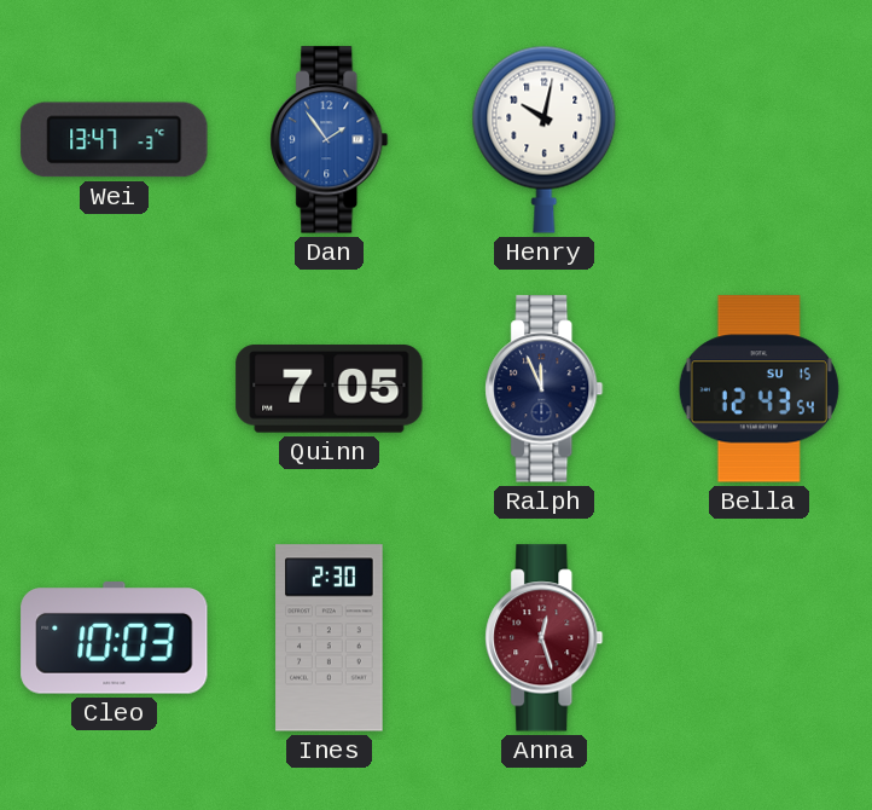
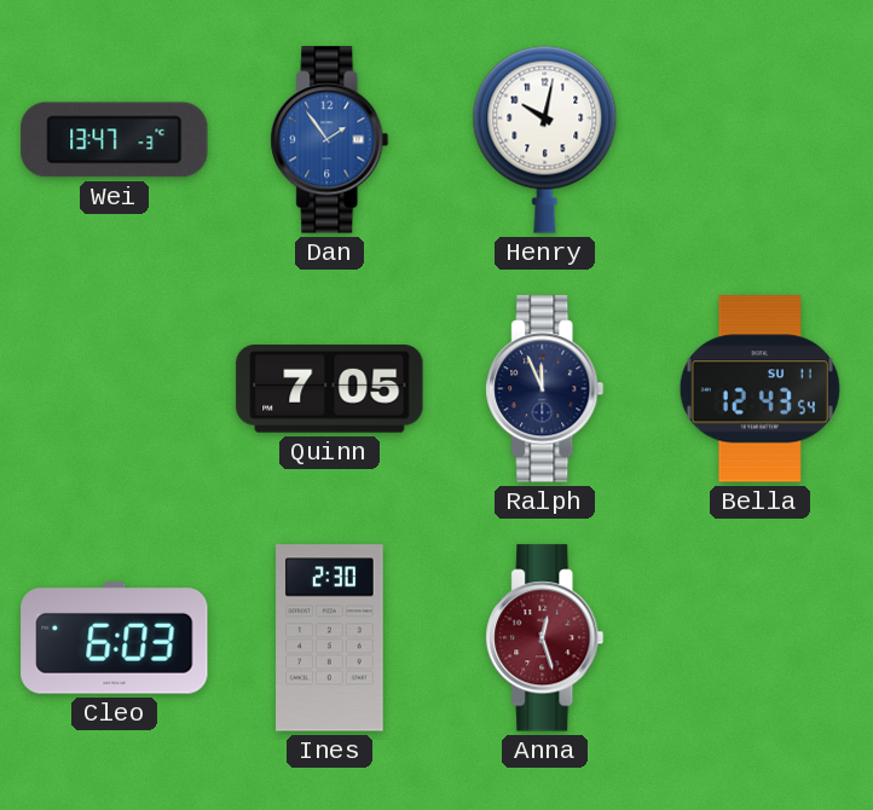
Bella date: SU 15 -> SU 11 (759, 389)
Cleo: 10:03 -> 6:03 (115, 638)
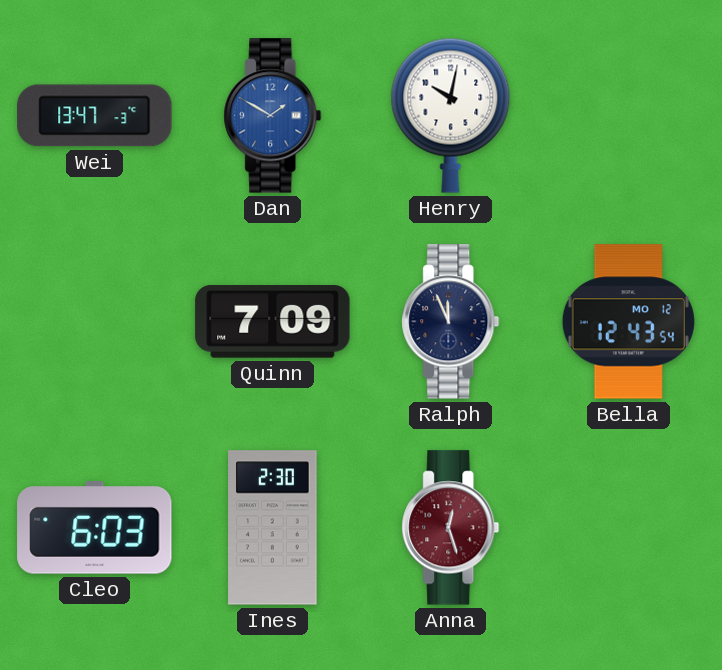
Dan: 1:54 -> 1:50 (273, 116)
Quinn: 7:05 -> 7:09 (273, 322)
Bella date: SU 11 -> MO 12 (628, 322)
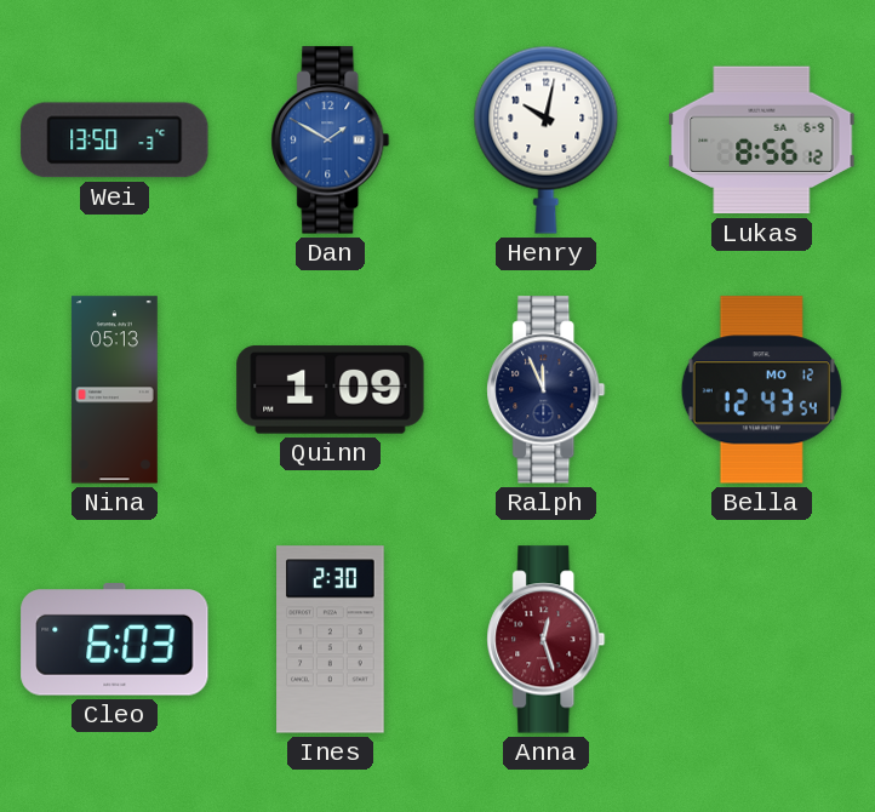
Wei: 13:47 -> 13:50 (115, 141)
Lukas: none -> 8:56 (762, 141)
Nina: none -> 05:13 (114, 390)
Quinn: 7:09 -> 1:09 (331, 390)
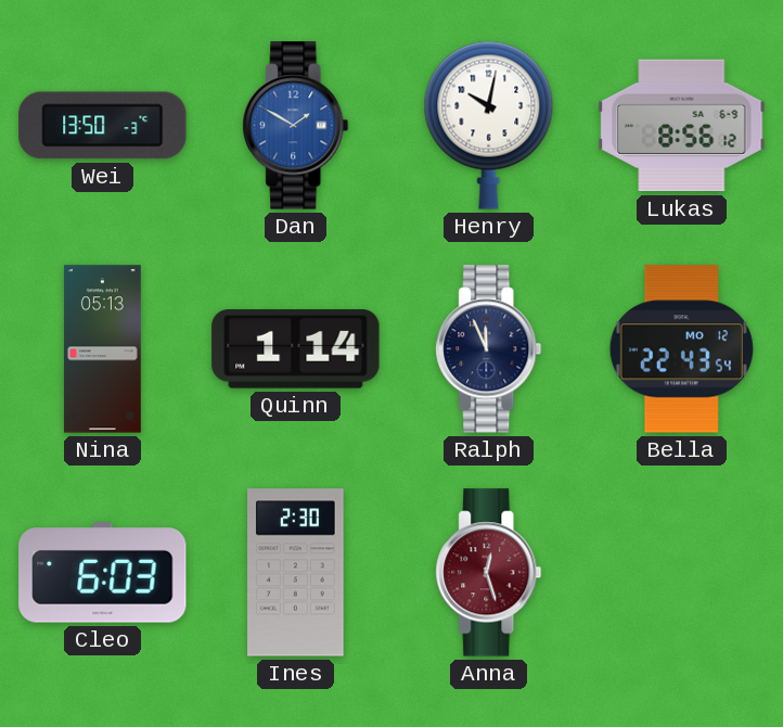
Quinn: 1:09 -> 1:14 (296, 349)
Bella: 12:43 -> 22:43 (681, 349)
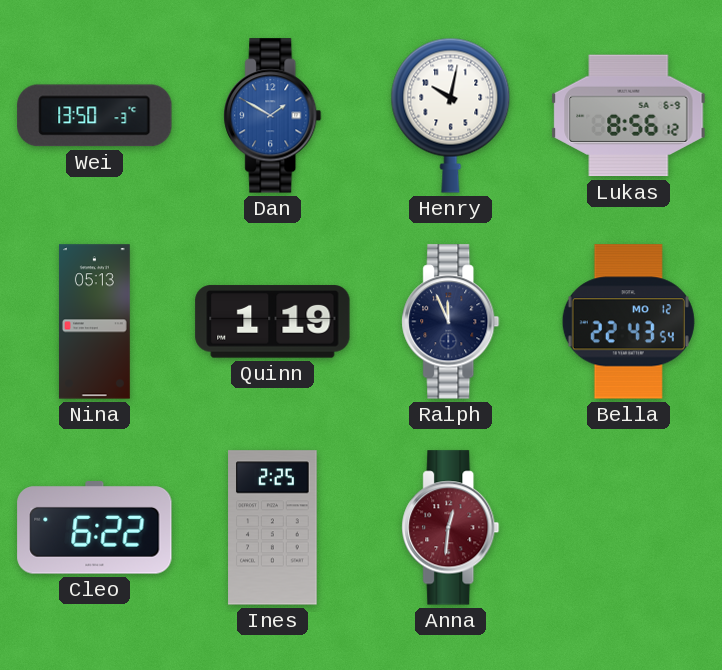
Quinn: 1:14 -> 1:19 (273, 322)
Cleo: 6:03 -> 6:22 (95, 528)
Ines: 2:30 -> 2:25 (273, 528)
Anna: 12:27 -> 12:31 (451, 528)
